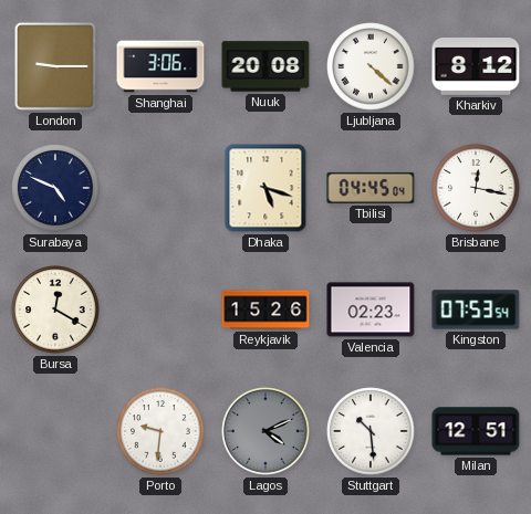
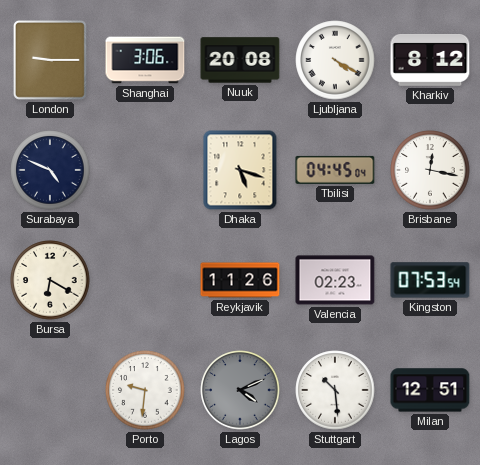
Ljubljana: 4:22 -> 4:20 (335, 60)
Bursa: 12:20 -> 6:20 (50, 280)
Reykjavik: 15:26 -> 11:26 (240, 280)
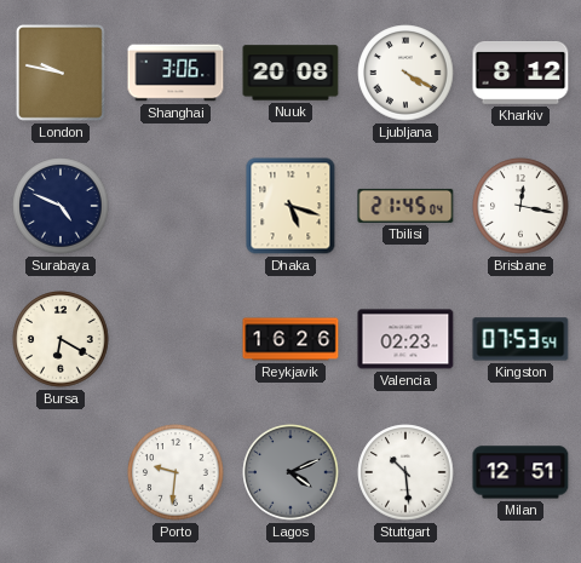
London: 9:15 -> 9:47 (61, 73)
Tbilisi: 04:45 -> 21:45 (405, 206)
Reykjavik: 11:26 -> 16:26 (290, 339)
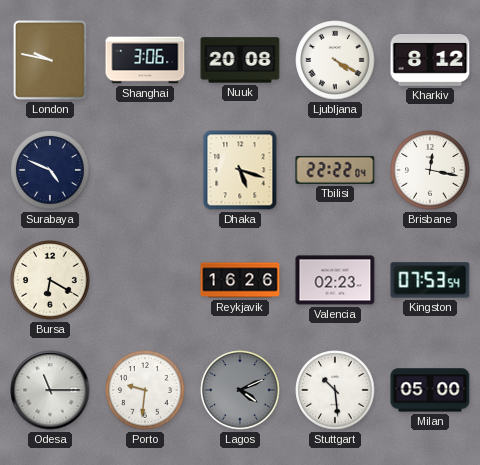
Tbilisi: 21:45 -> 22:22 (335, 170)
Odesa: none -> 11:15 (50, 390)
Milan: 12:51 -> 05:00 (430, 390)
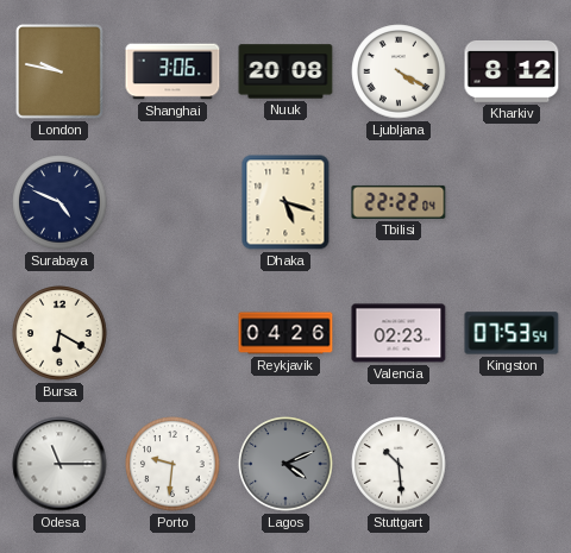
Brisbane: 12:17 -> none (430, 170)
Reykjavik: 16:26 -> 04:26 (285, 333)
Milan: 05:00 -> none (430, 390)
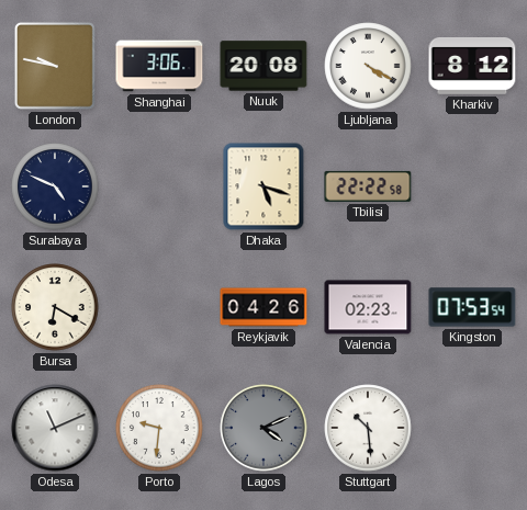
Tbilisi: 22:22:04 -> 22:22:58 (368, 186)
Odesa: 11:15 -> 11:11 (55, 428)
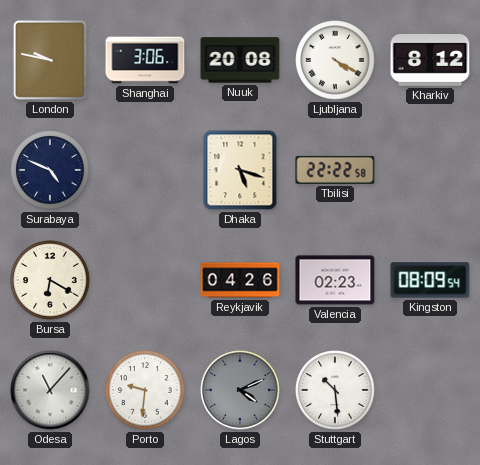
Kingston: 07:53 -> 08:09 (430, 280)
Odesa: 11:11 -> 11:07 (50, 390)
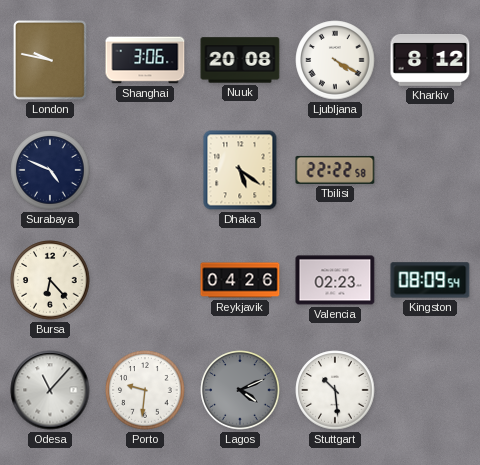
Dhaka: 5:18 -> 5:21 (240, 170)
Bursa: 6:20 -> 6:23 (50, 280)
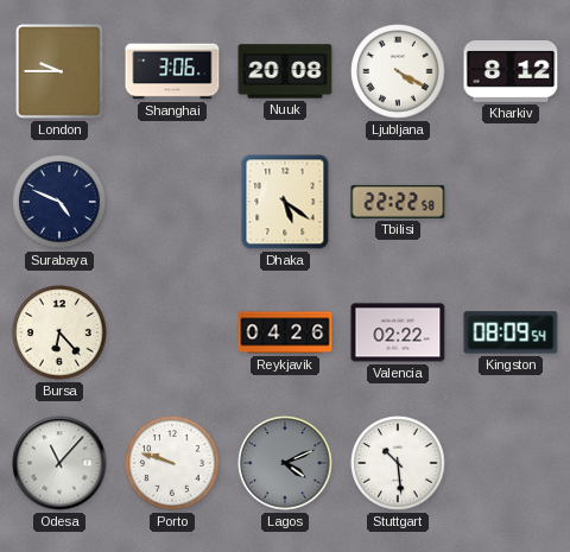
London: 9:47 -> 9:45 (59, 71)
Valencia: 02:23 -> 02:22 (398, 332)
Porto: 9:31 -> 9:48 (172, 463)
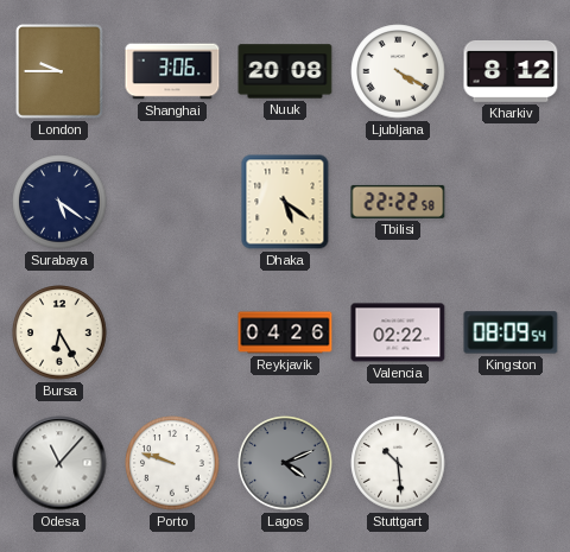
Surabaya: 4:49 -> 5:21 (59, 202)
Bursa: 6:23 -> 6:25 (59, 332)
